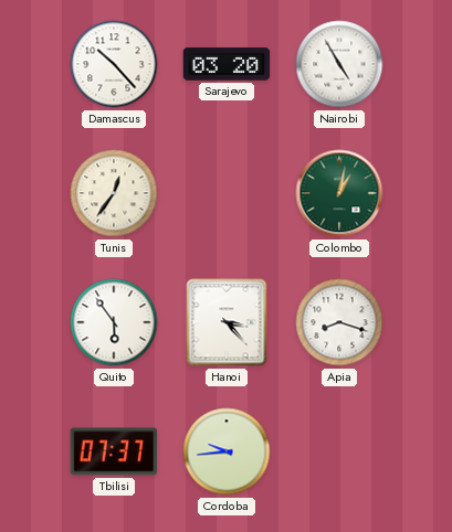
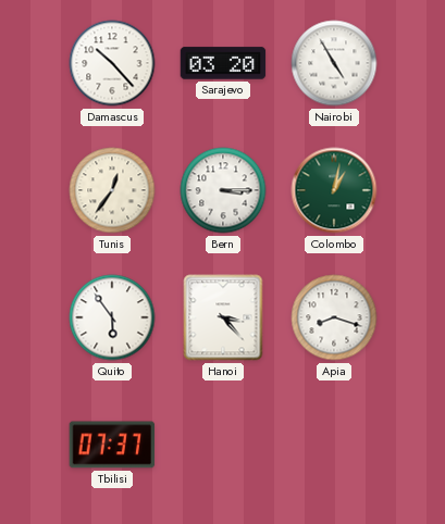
Bern: none -> 3:15 (223, 190)
Cordoba: 9:44 -> none (227, 451)
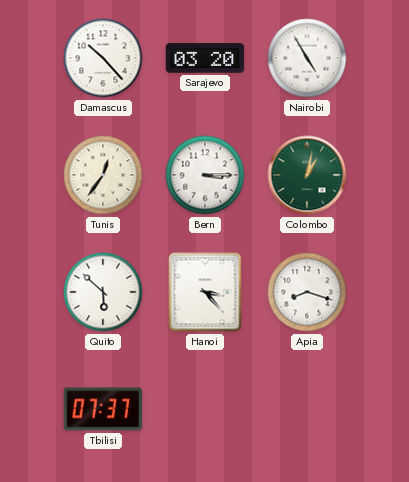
Quito: 5:54 -> 5:52 (103, 292)
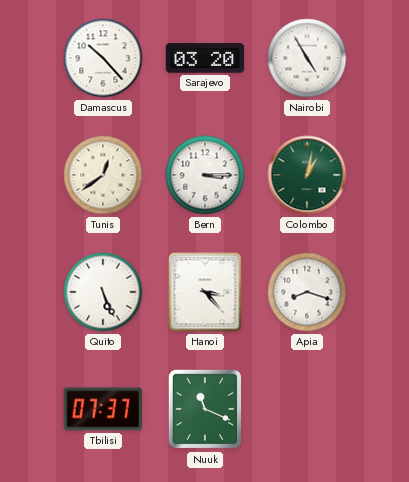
Tunis: 12:36 -> 12:39 (103, 175)
Quito: 5:52 -> 5:26 (103, 292)
Nuuk: none -> 11:19 (205, 409)
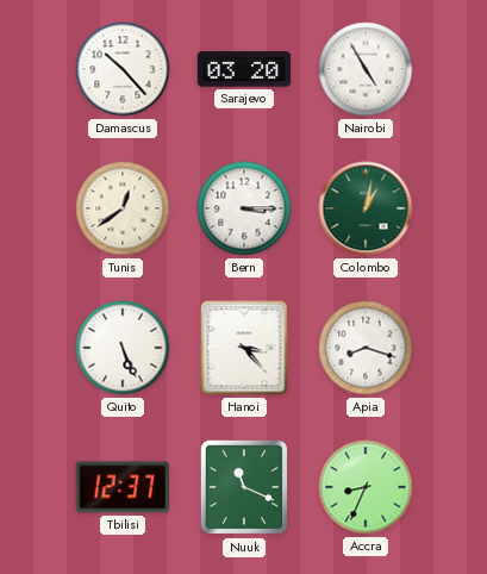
Tbilisi: 07:37 -> 12:37 (123, 487)
Accra: none -> 8:34 (366, 487)
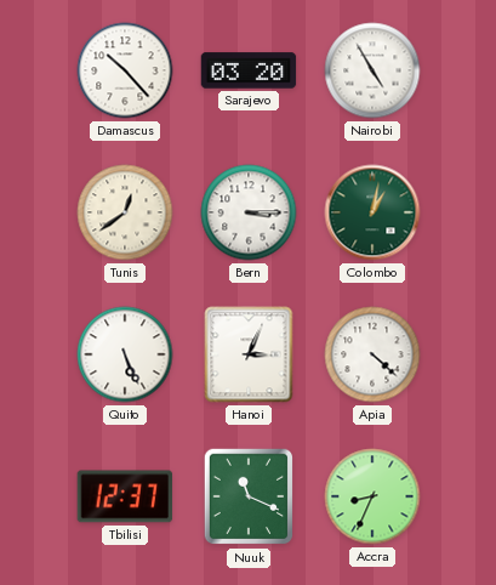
Hanoi: 3:23 -> 3:04 (249, 354)
Apia: 8:18 -> 4:22 (372, 354)
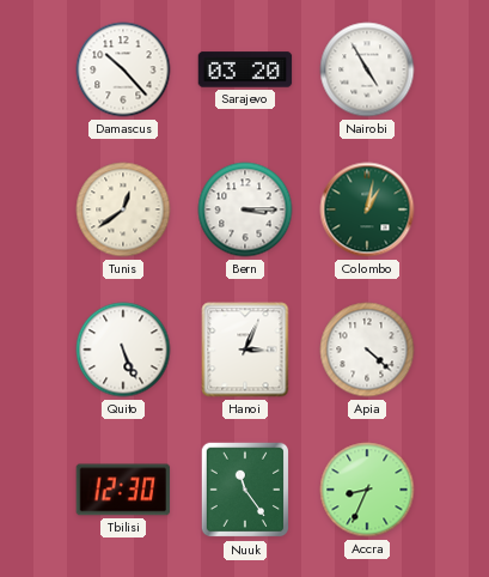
Tbilisi: 12:37 -> 12:30 (123, 490)
Nuuk: 11:19 -> 11:24 (245, 490)
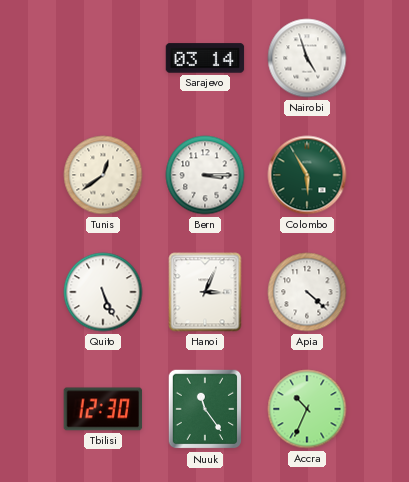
Damascus: 10:23 -> none (123, 69)
Sarajevo: 03:20 -> 03:14 (205, 58)
Nairobi: 4:55 -> 4:57 (307, 58)
Colombo: 1:02 -> 5:55 (307, 175)
Accra: 8:34 -> 10:34 (307, 409)
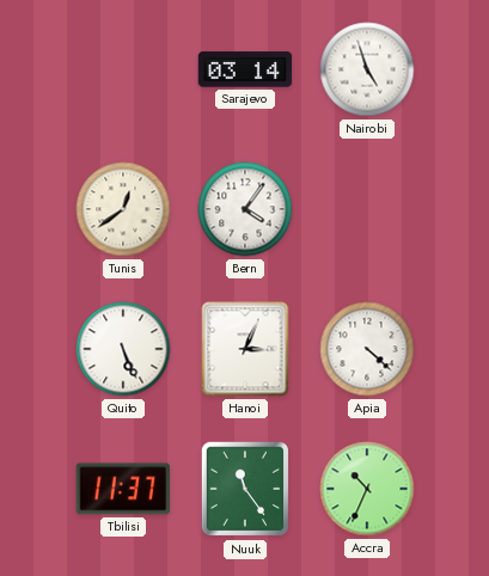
Bern: 3:15 -> 4:06 (245, 209)
Colombo: 5:55 -> none (307, 175)
Tbilisi: 12:30 -> 11:37 (123, 489)
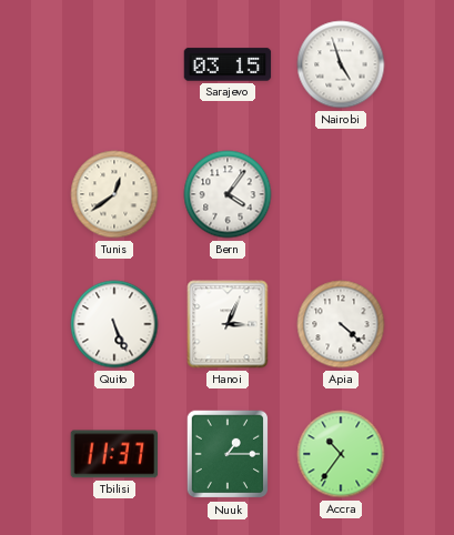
Sarajevo: 03:14 -> 03:15 (228, 64)
Nuuk: 11:24 -> 1:15 (228, 454)
Accra: 10:34 -> 10:36 (341, 454)
